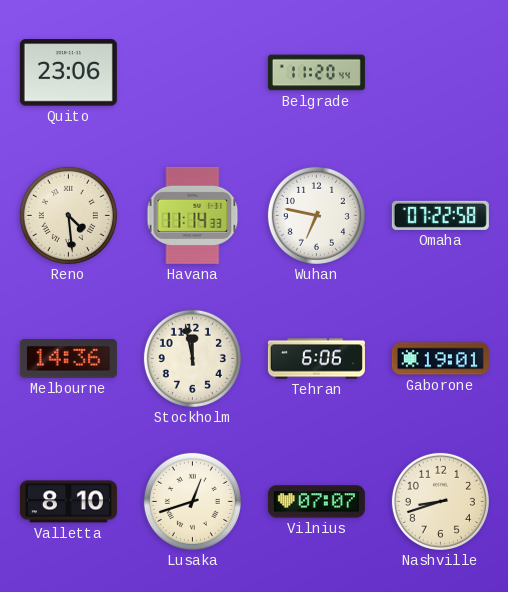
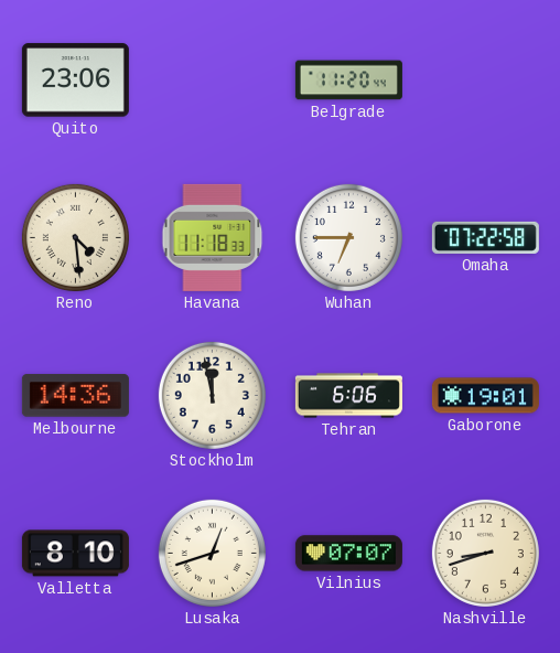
Havana: 11:14 -> 11:18 (213, 237)
Wuhan: 6:47 -> 6:45 (348, 237)
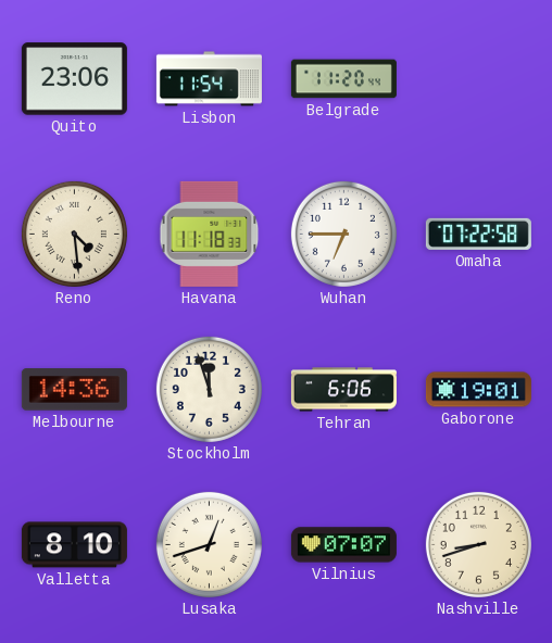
Lisbon: none -> 11:54 (209, 79)
Stockholm: 11:58 -> 11:57 (209, 389)
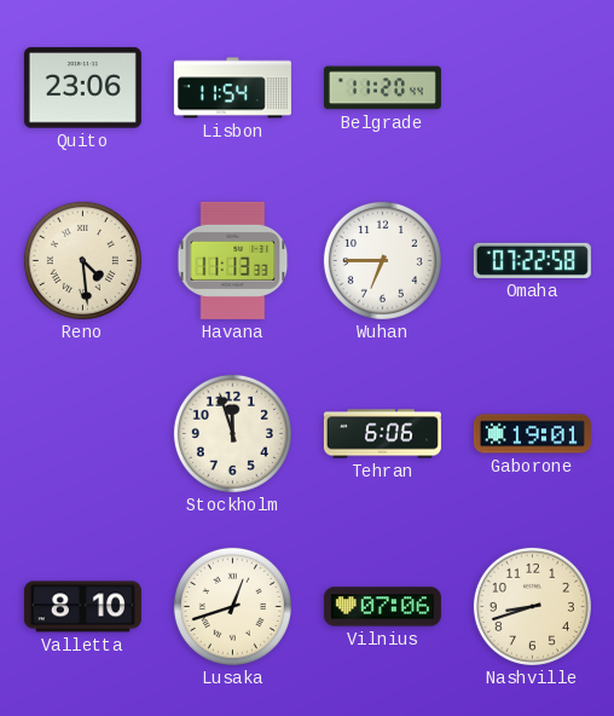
Havana: 11:18 -> 11:13 (233, 260)
Melbourne: 14:36 -> none (74, 390)
Vilnius: 07:07 -> 07:06 (382, 607)
